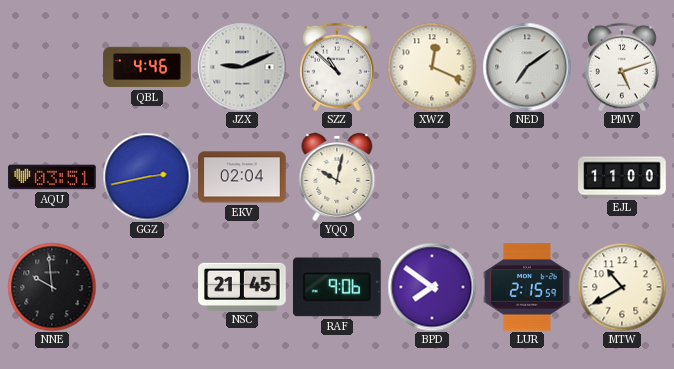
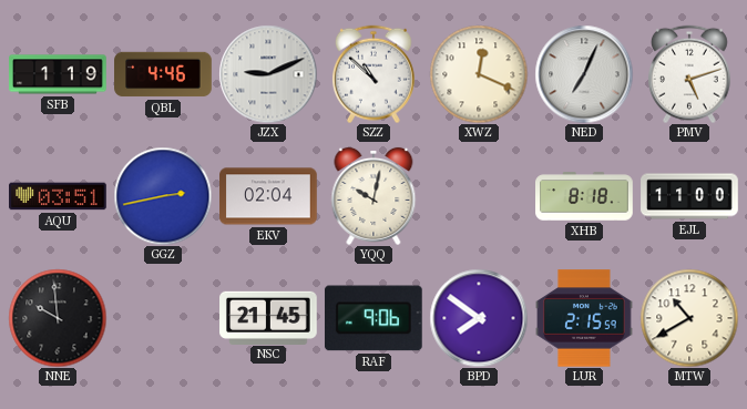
SFB: none -> 1:19 (58, 74)
NED: 7:09 -> 7:04 (584, 74)
XHB: none -> 8:18 (584, 196)
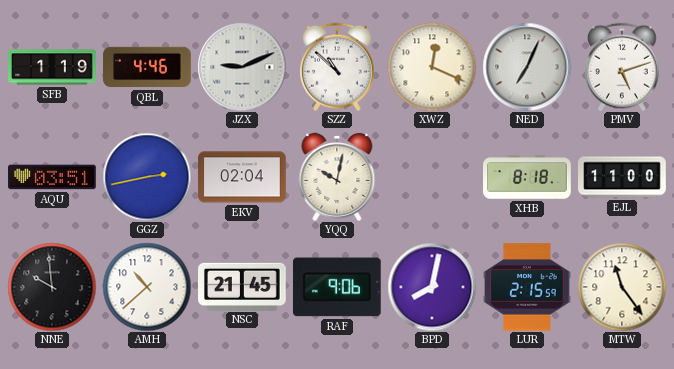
AMH: none -> 10:38 (147, 287)
BPD: 7:51 -> 8:02 (432, 287)
MTW: 10:40 -> 11:24 (622, 287)
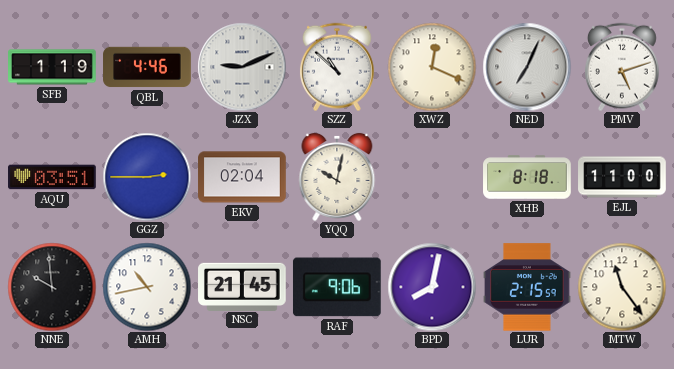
GGZ: 2:43 -> 2:45 (147, 177)
AMH: 10:38 -> 10:43 (147, 287)
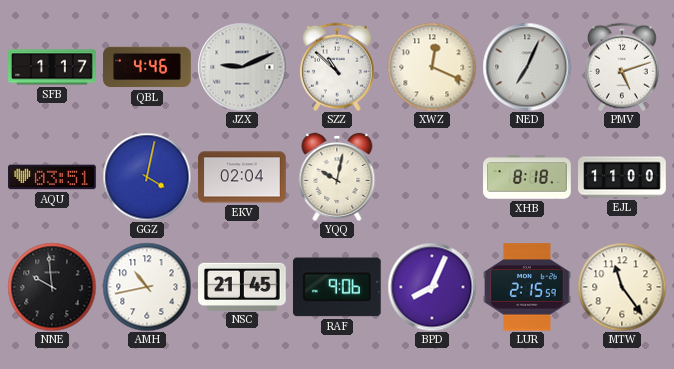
SFB: 1:19 -> 1:17 (52, 67)
GGZ: 2:45 -> 4:02 (147, 177)
BPD: 8:02 -> 8:04 (432, 287)
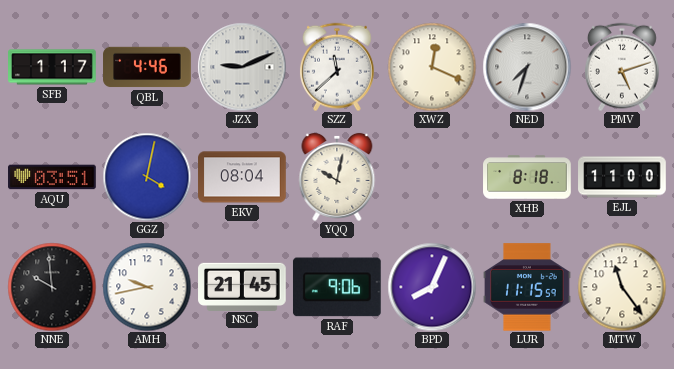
SZZ: 10:52 -> 11:38 (337, 67)
NED: 7:04 -> 7:33 (527, 67)
EKV: 02:04 -> 08:04 (242, 177)
AMH: 10:43 -> 9:43 (147, 287)
LUR: 2:15 -> 11:15 (527, 287)
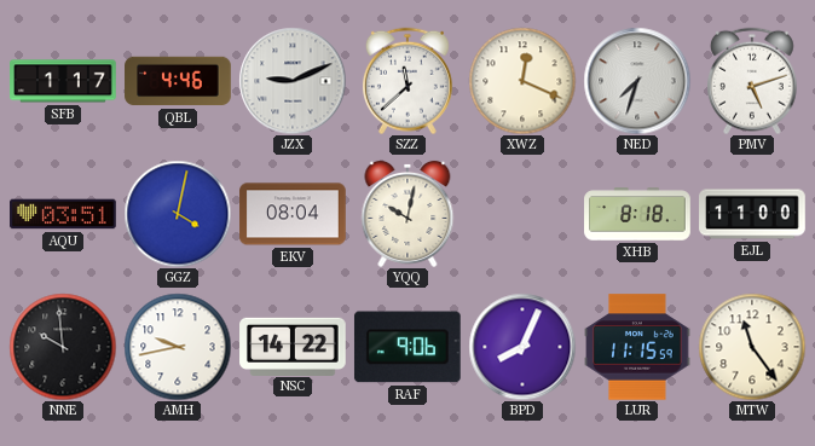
NSC: 21:45 -> 14:22 (293, 346)
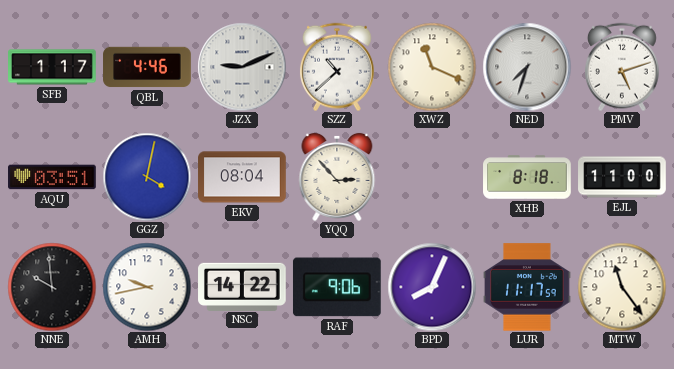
SZZ: 11:38 -> 10:38 (337, 67)
XWZ: 12:19 -> 11:19 (432, 67)
YQQ: 10:02 -> 2:53 (337, 177)
LUR: 11:15 -> 11:17 (527, 287)
